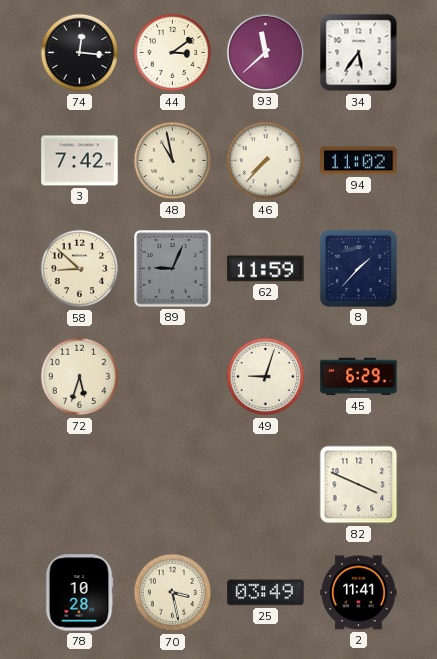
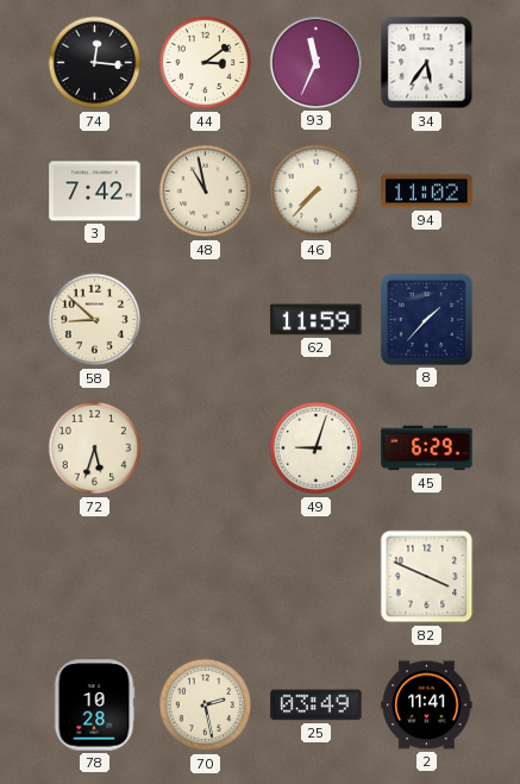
93: 11:38 -> 11:34 (315, 62)
89: 9:04 -> none (173, 269)
70: 3:28 -> 2:28 (206, 705)
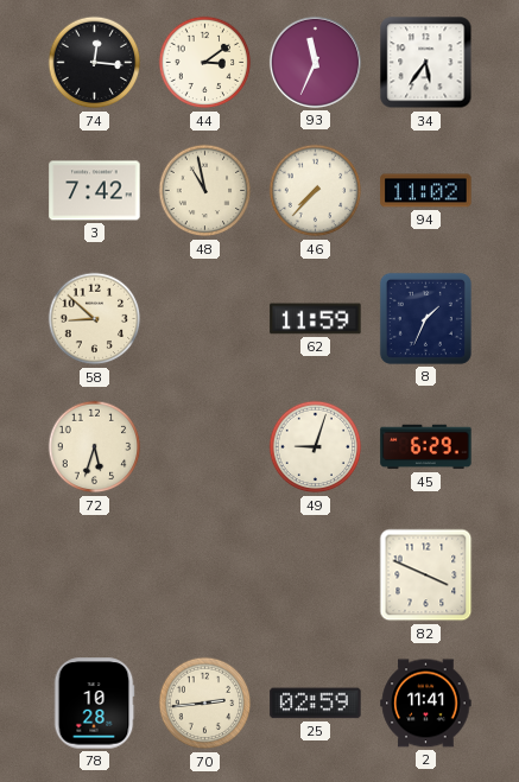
8: 1:37 -> 1:34 (425, 318)
70: 2:28 -> 2:44 (205, 704)
25: 03:49 -> 02:59 (316, 704)
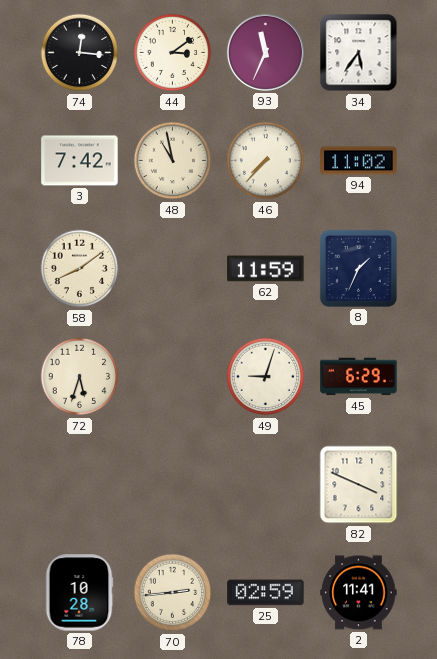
58: 8:52 -> 8:09 (80, 269)
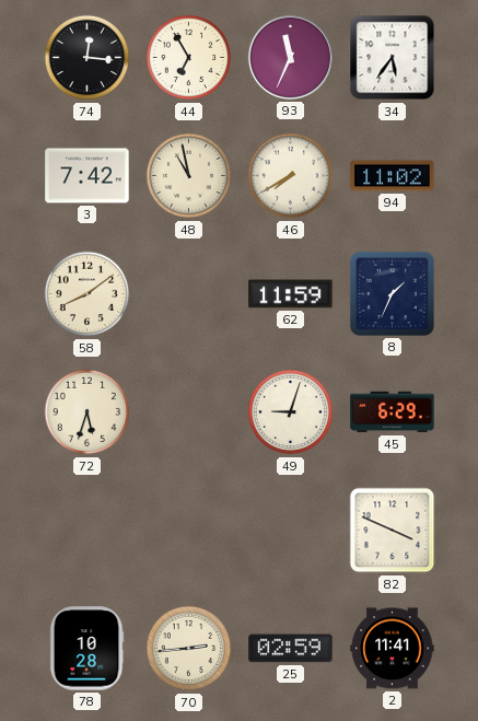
44: 3:09 -> 6:55 (189, 58)
46: 7:37 -> 7:40 (291, 176)
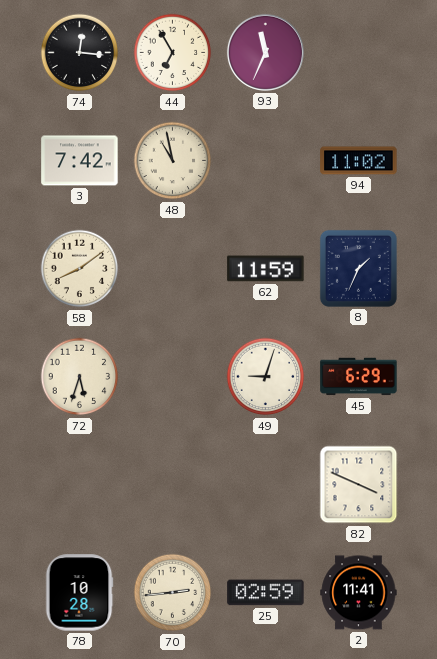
34: 5:36 -> none (393, 58)
46: 7:40 -> none (291, 176)
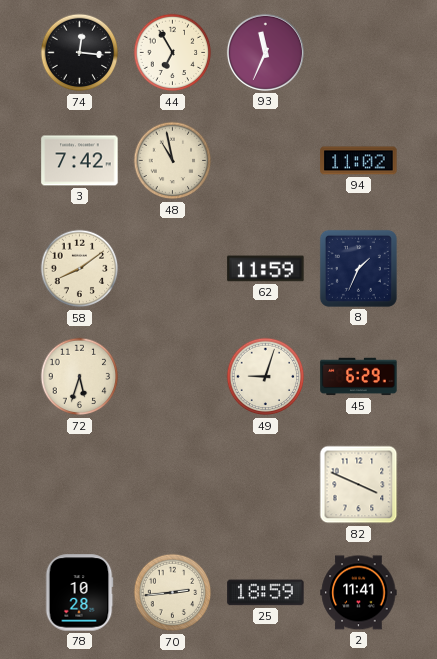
25: 02:59 -> 18:59 (266, 593)
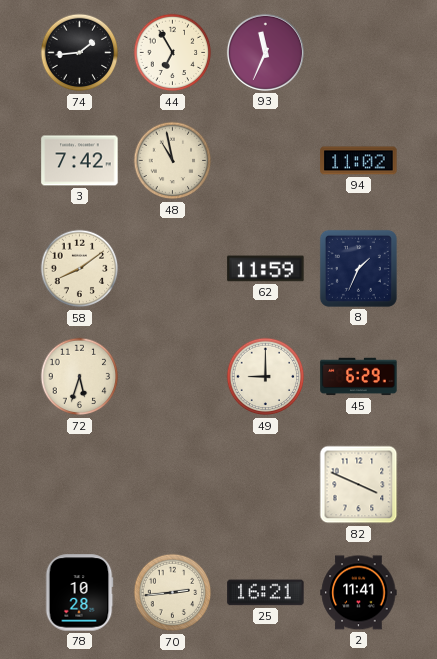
74: 12:16 -> 1:44 (80, 53)
49: 9:03 -> 9:00 (266, 377)
25: 18:59 -> 16:21 (266, 593)
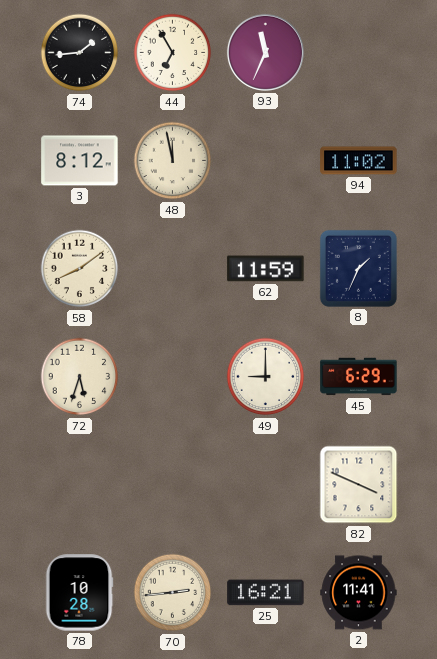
3: 7:42 -> 8:12 (80, 161)
48: 10:58 -> 11:58 (173, 161)
